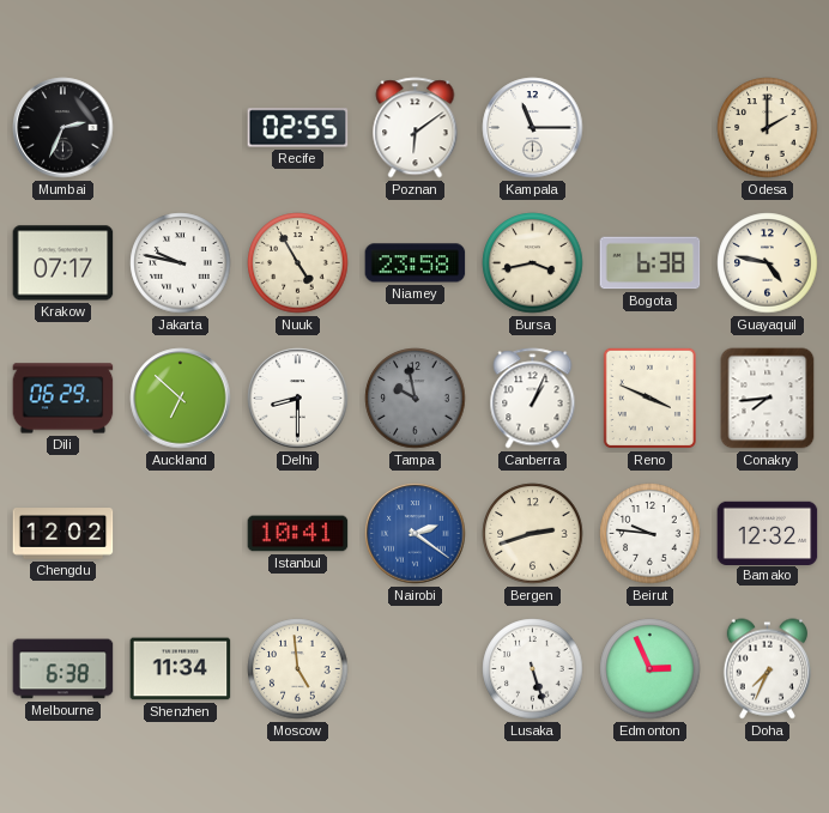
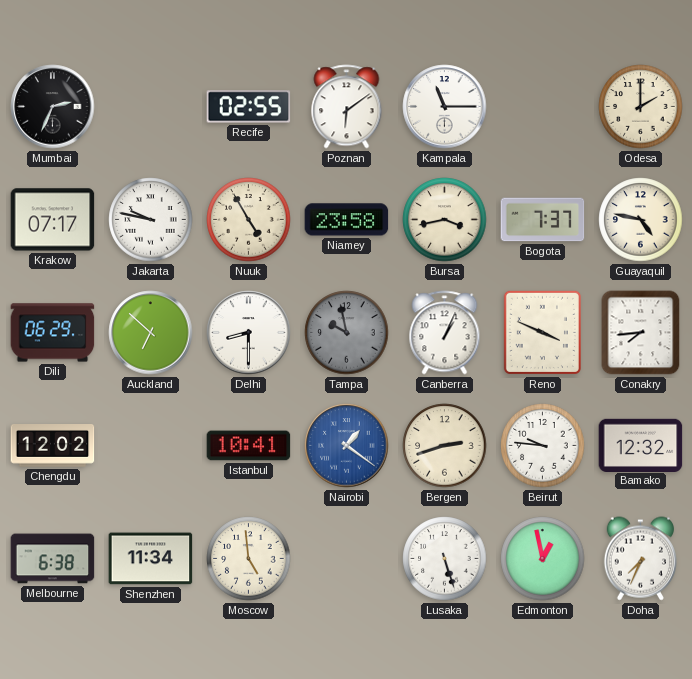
Bogota: 6:38 -> 7:37 (543, 220)
Nairobi: 2:21 -> 1:21 (347, 446)
Edmonton: 2:56 -> 12:58 (543, 559)
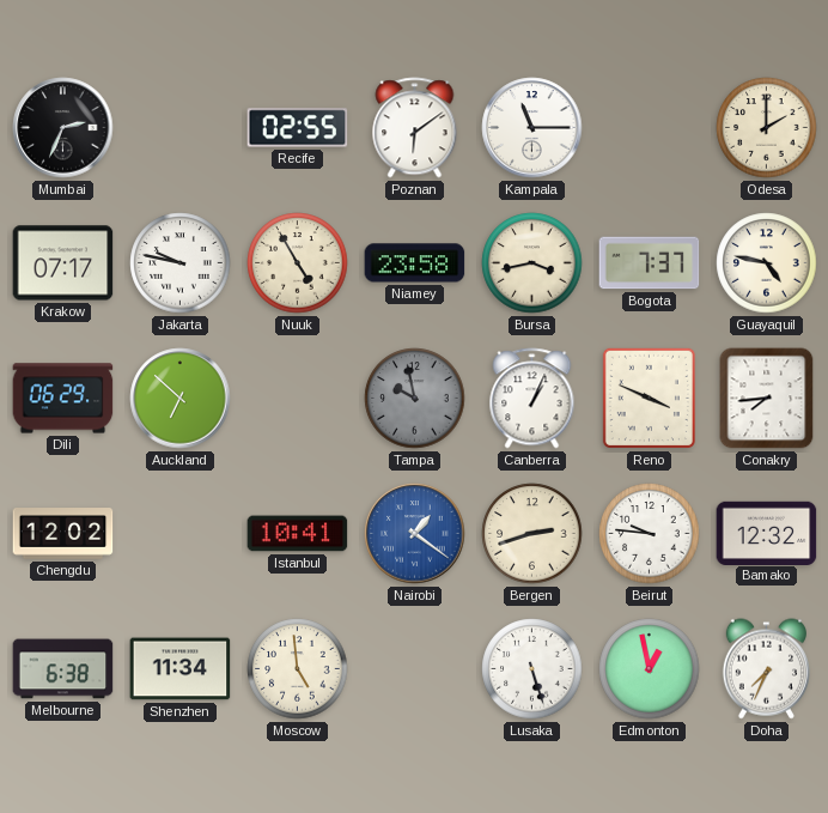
Delhi: 8:30 -> none (249, 333)
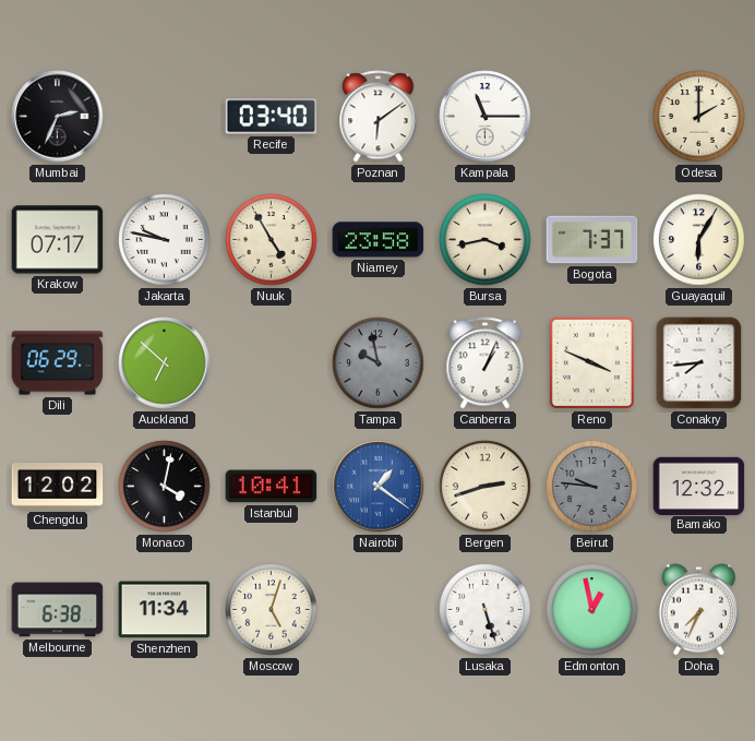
Recife: 02:55 -> 03:40 (272, 117)
Guayaquil: 4:47 -> 6:05 (699, 240)
Monaco: none -> 4:02 (165, 487)
Beirut dial: white -> grey (592, 487)
Moscow: 4:59 -> 5:03 (272, 610)
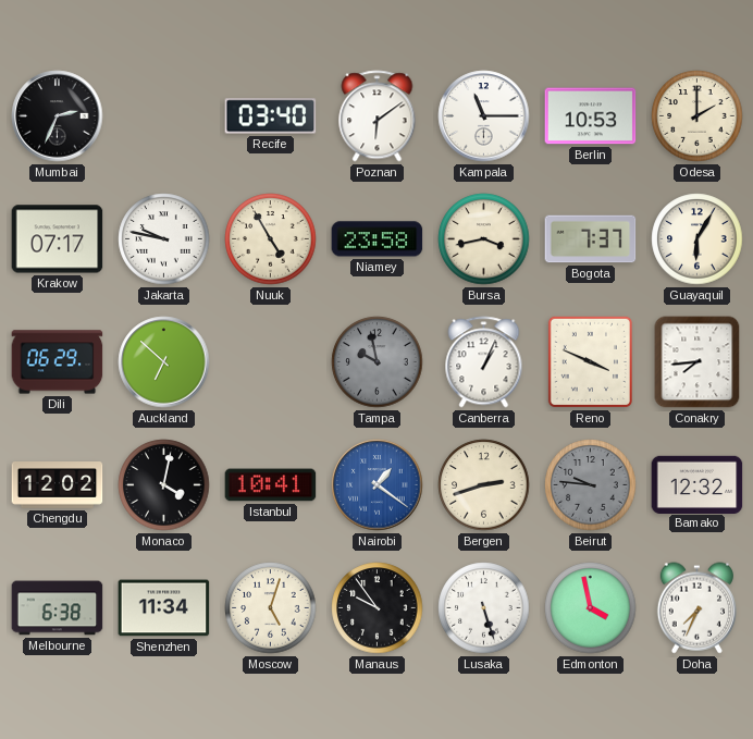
Berlin: none -> 10:53 (591, 116)
Manaus: none -> 9:54 (378, 608)
Edmonton: 12:58 -> 3:58 (591, 608)
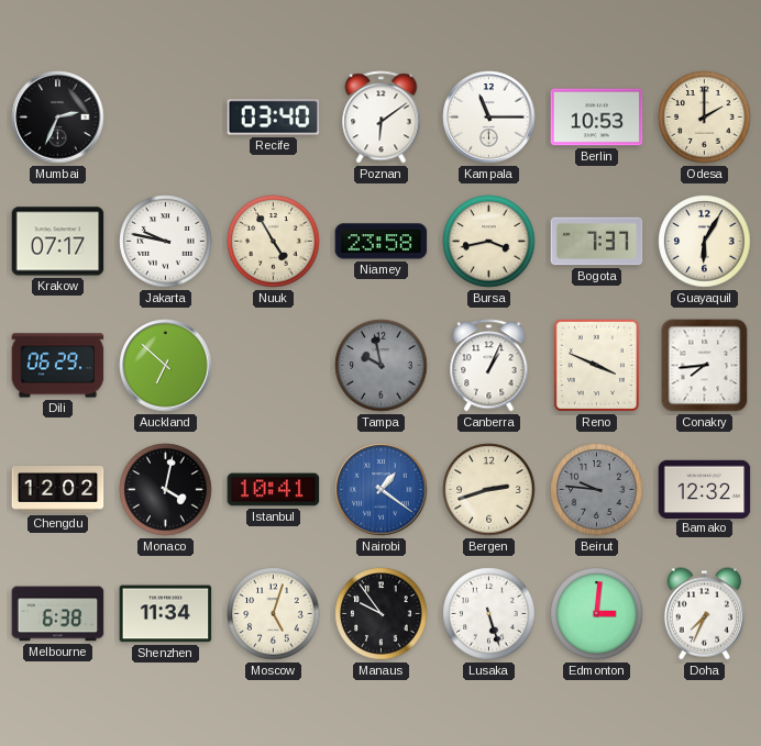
Edmonton: 3:58 -> 3:01 (597, 614)
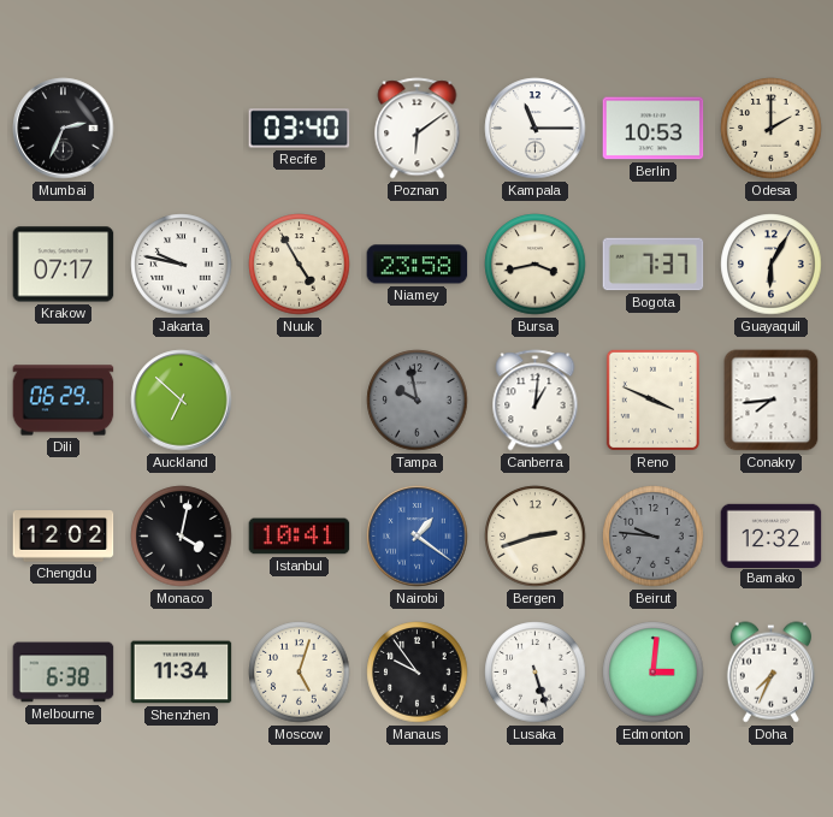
Canberra: 1:04 -> 1:01 (536, 401)
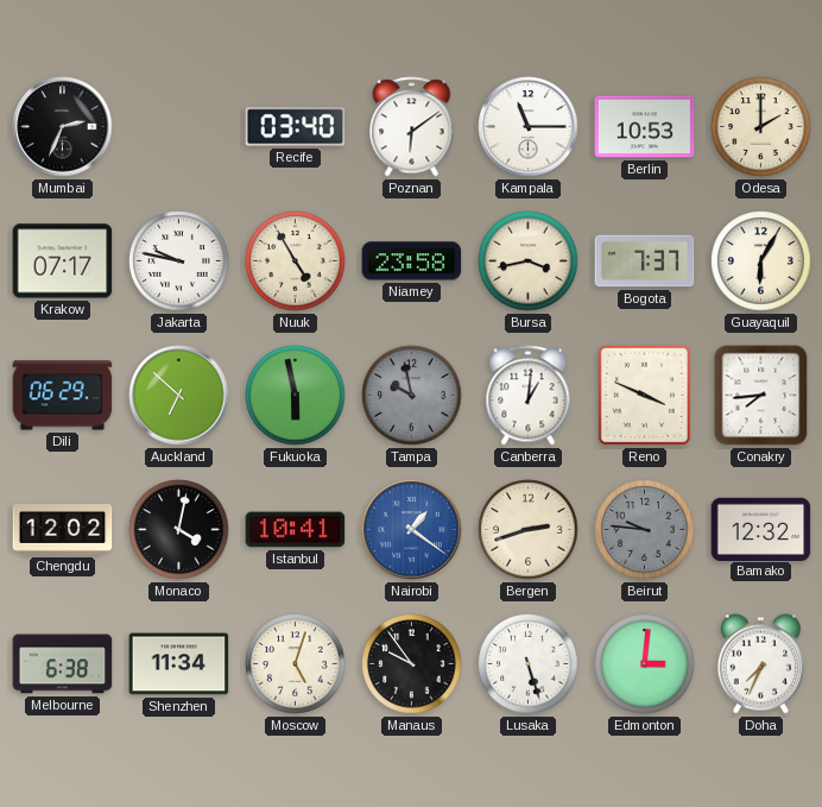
Fukuoka: none -> 5:58 (296, 396)
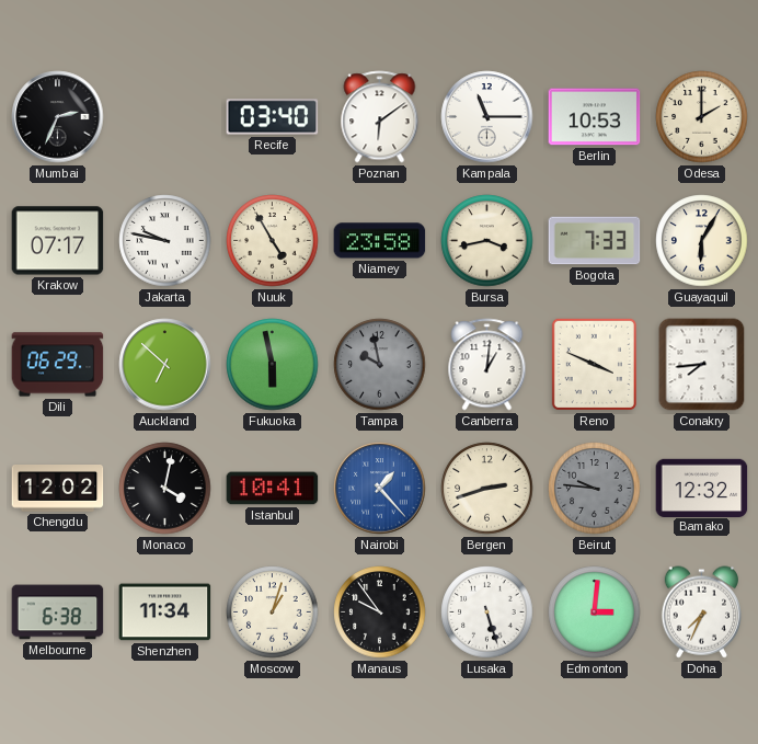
Bogota: 7:37 -> 7:33 (595, 241)
Nairobi: 1:21 -> 1:23 (380, 489)
Moscow: 5:03 -> 1:03 (273, 613)
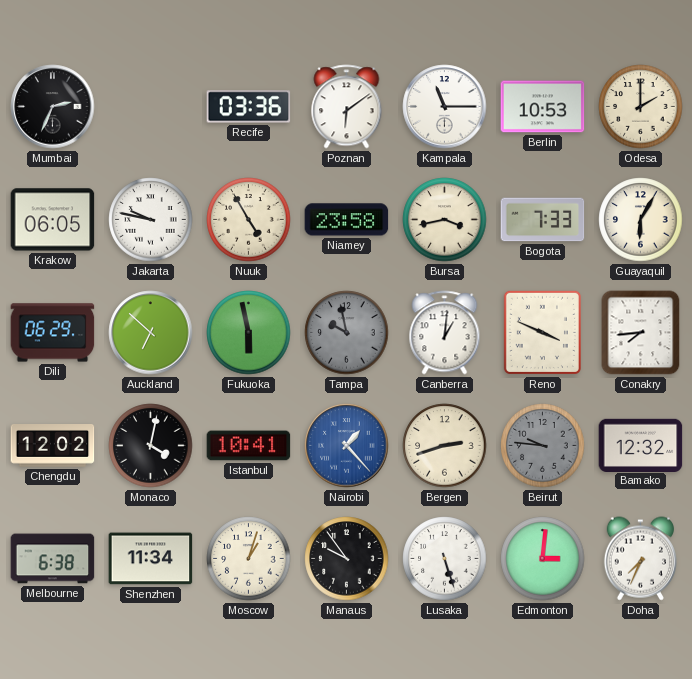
Recife: 03:40 -> 03:36 (249, 107)
Krakow: 07:17 -> 06:05 (53, 220)
